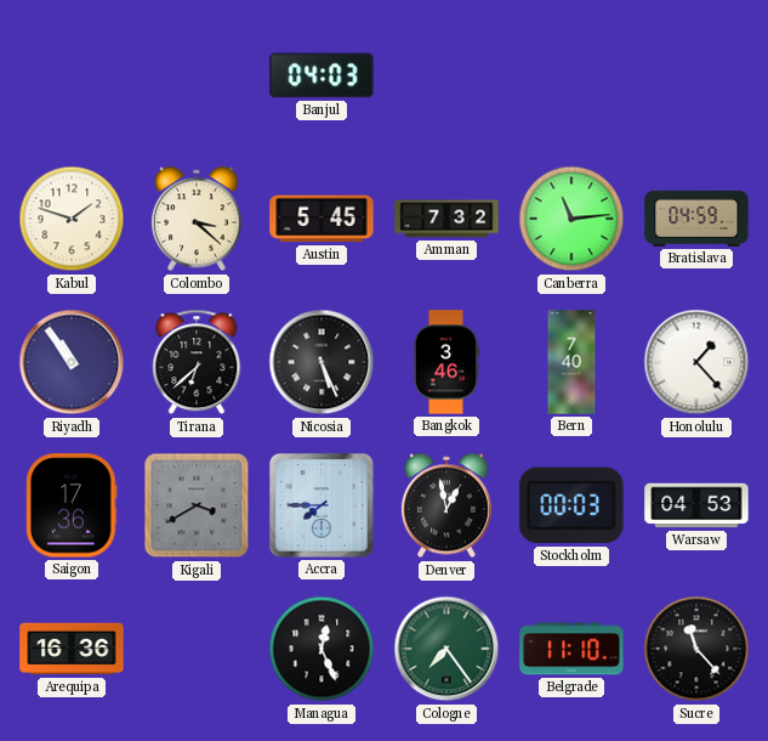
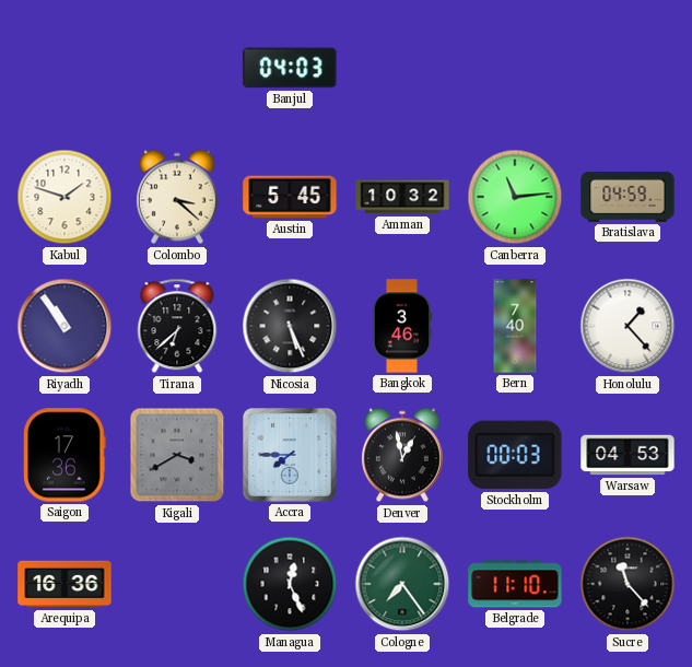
Amman: 7:32 -> 10:32 (402, 197)
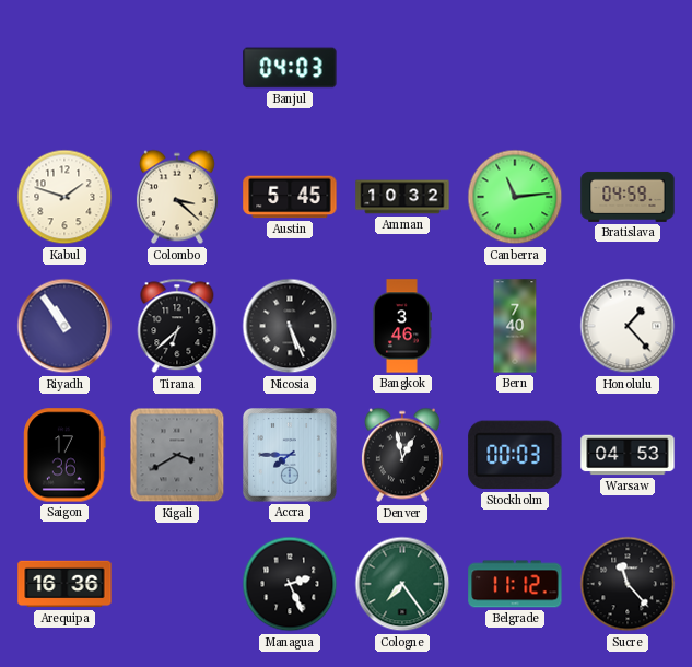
Managua: 12:26 -> 2:26 (290, 584)
Belgrade: 11:10 -> 11:12 (515, 584)
